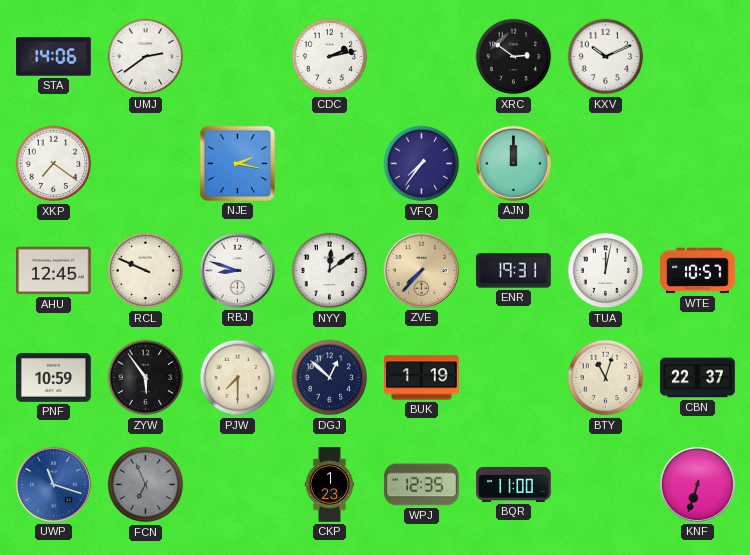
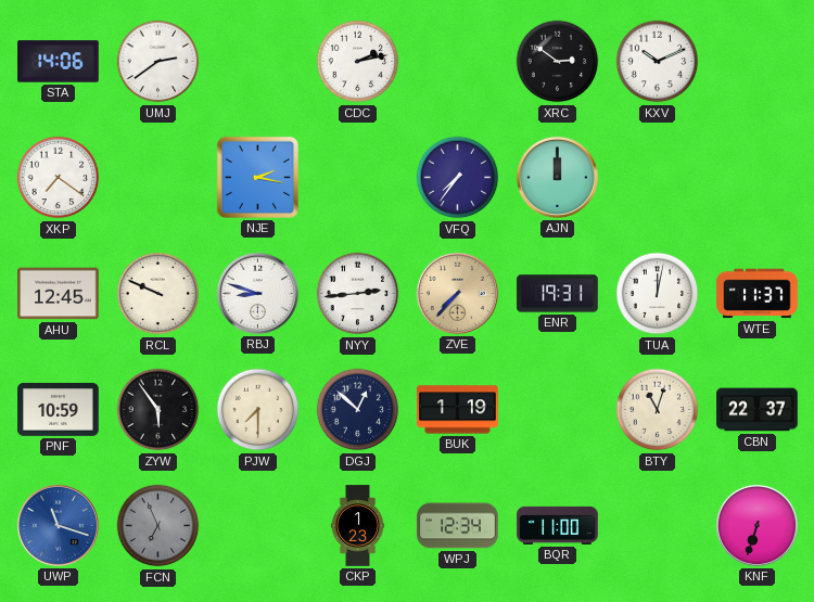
NYY: 12:09 -> 2:44 (358, 294)
WTE: 10:57 -> 11:37 (758, 294)
WPJ: 12:35 -> 12:34 (458, 526)
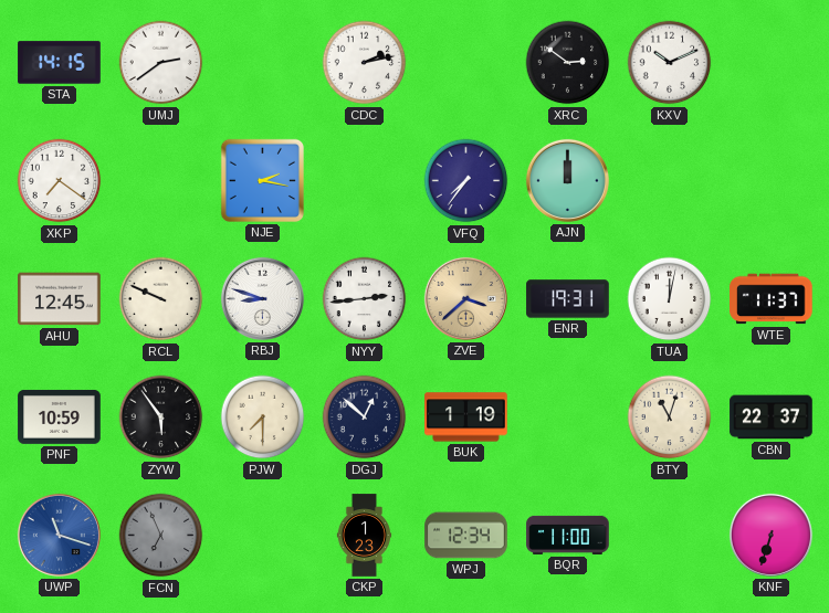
STA: 14:06 -> 14:15 (60, 63)
ZVE: 7:37 -> 3:38 (465, 298)
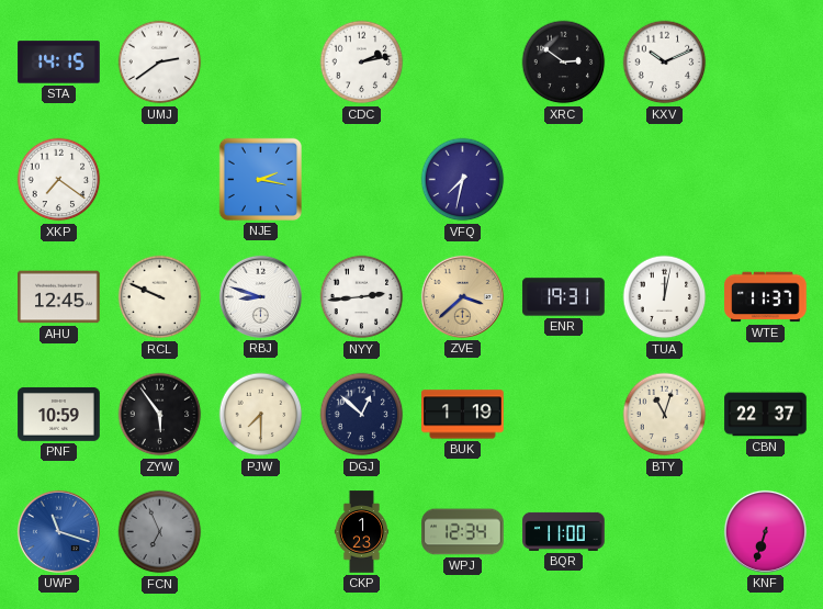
VFQ: 7:36 -> 7:32 (463, 180)
AJN: 12:00 -> none (567, 180)
